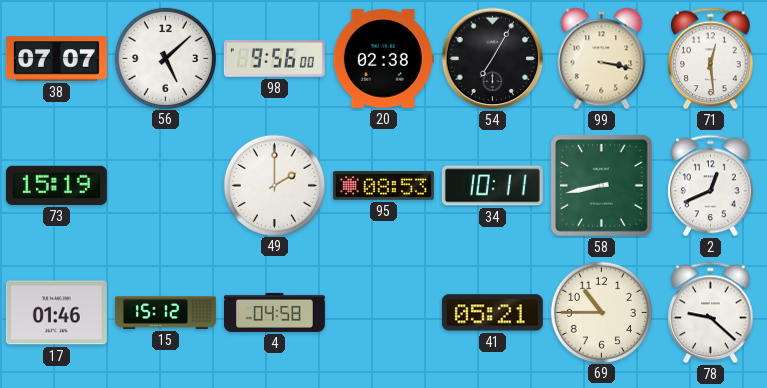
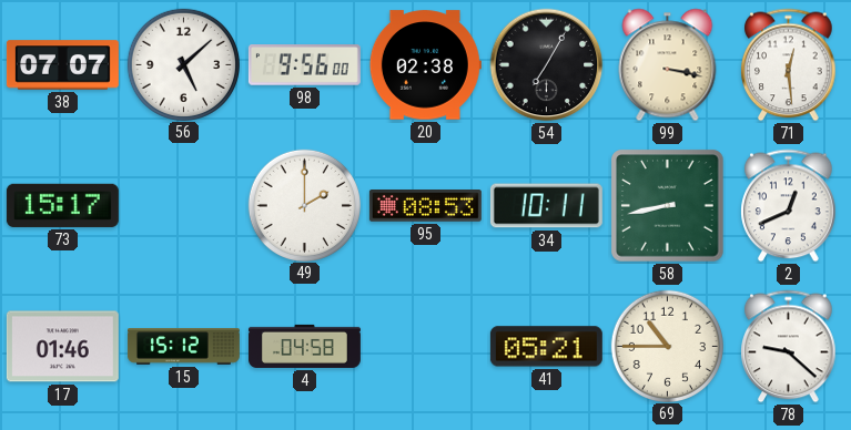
73: 15:19 -> 15:17 (62, 205)
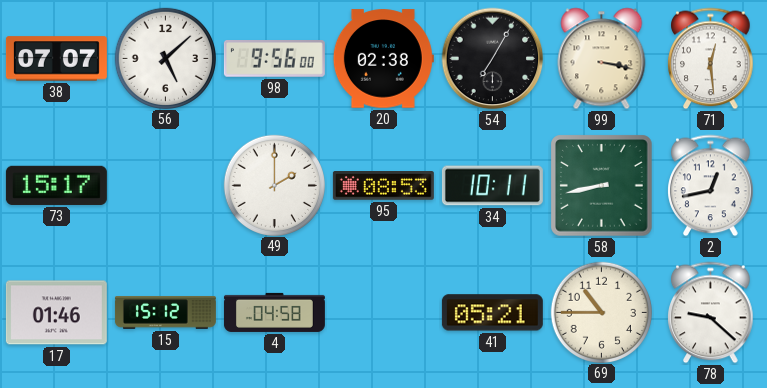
2: 12:41 -> 12:43 (711, 186)
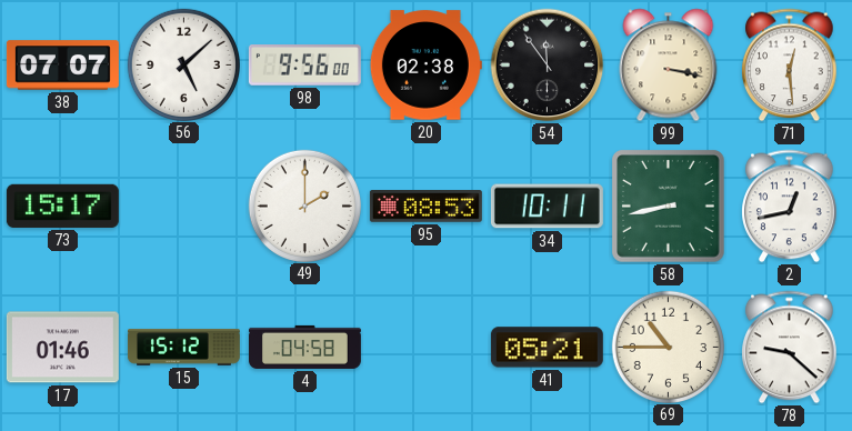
54: 7:05 -> 11:54 (548, 66)
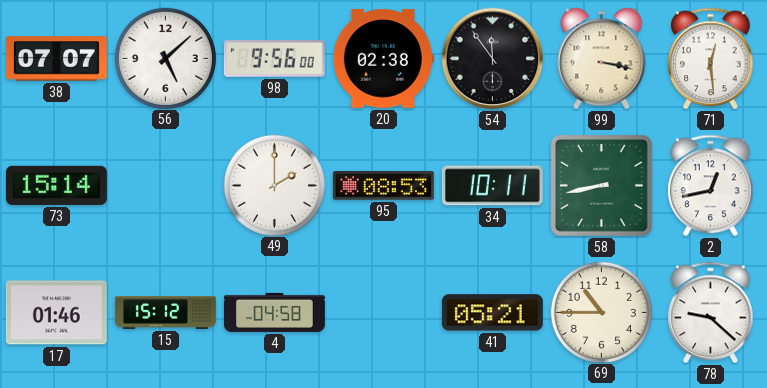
73: 15:17 -> 15:14 (56, 185)
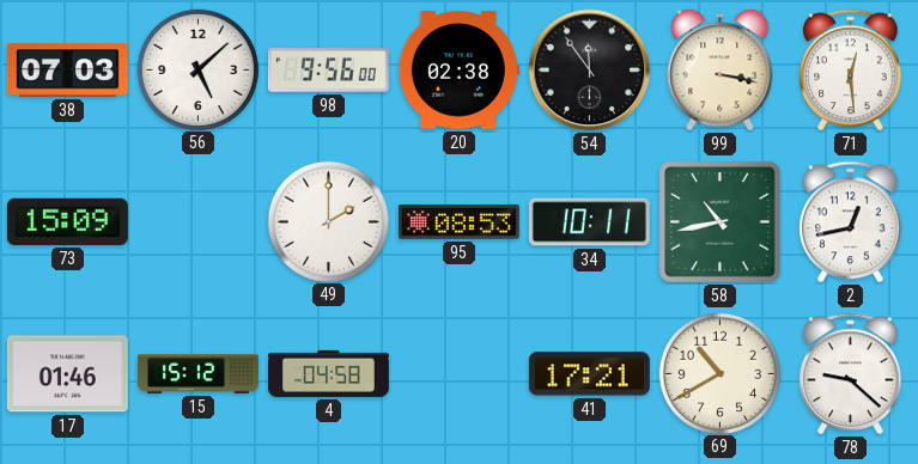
38: 07:07 -> 07:03 (67, 71)
73: 15:14 -> 15:09 (67, 221)
58: 8:43 -> 10:43 (721, 222)
41: 05:21 -> 17:21 (589, 374)
69: 10:45 -> 10:40 (719, 373)
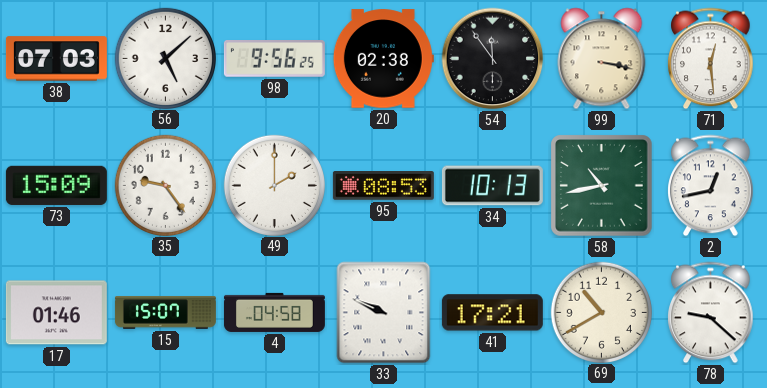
98: 9:56:00 -> 9:56:25 (274, 59)
35: none -> 9:24 (165, 185)
34: 10:11 -> 10:13 (492, 186)
15: 15:12 -> 15:07 (165, 313)
33: none -> 9:49 (384, 313)
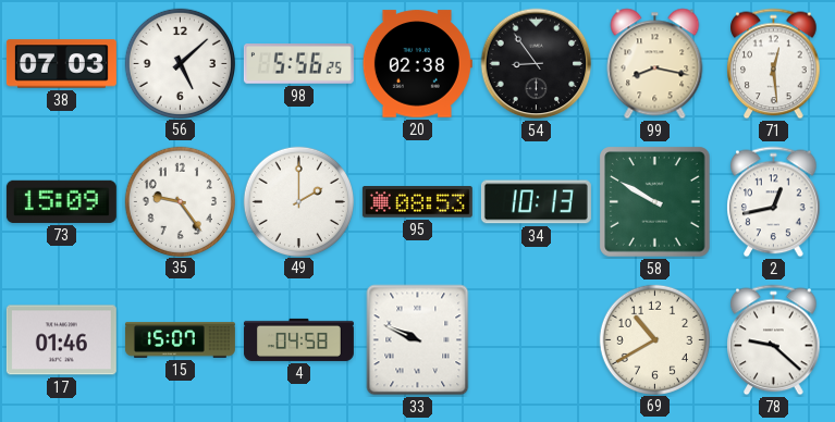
98: 9:56 -> 5:56 (298, 64)
54: 11:54 -> 8:54 (537, 64)
99: 3:17 -> 8:17 (655, 64)
58: 10:43 -> 9:50 (655, 202)
41: 17:21 -> none (492, 313)
